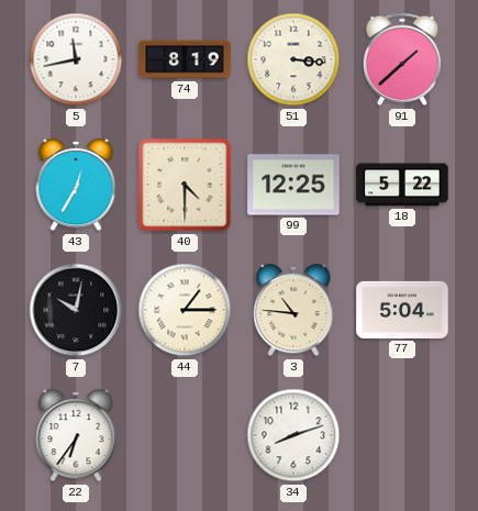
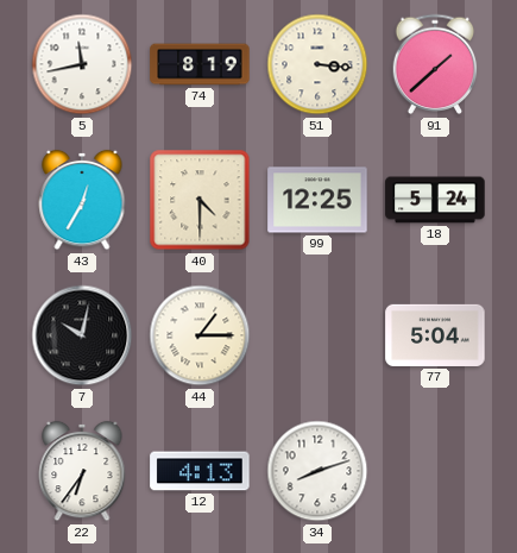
18: 5:22 -> 5:24 (435, 200)
3: 10:46 -> none (293, 310)
12: none -> 4:13 (200, 471)
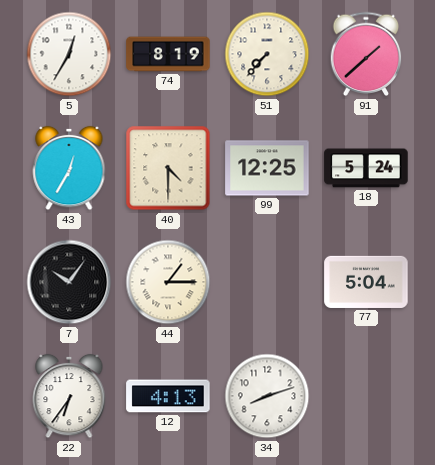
5: 11:43 -> 12:35 (69, 54)
51: 3:16 -> 7:37 (267, 54)
7: 10:02 -> 10:06 (69, 282)
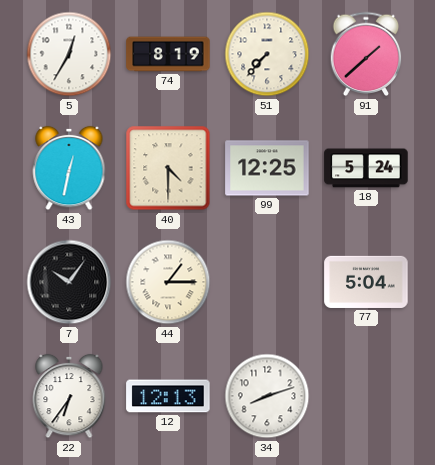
43: 12:35 -> 12:32 (69, 168)
12: 4:13 -> 12:13 (168, 396)
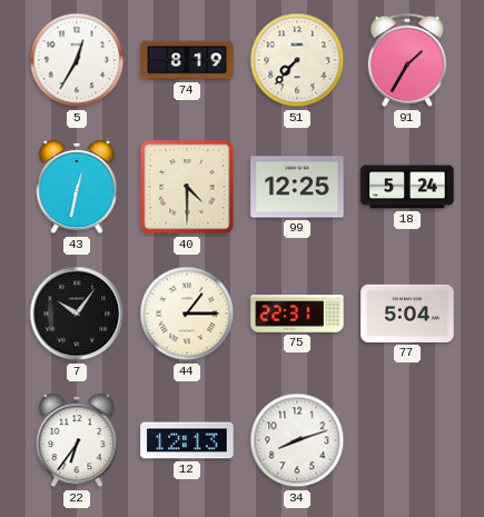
91: 1:38 -> 1:35 (407, 60)
75: none -> 22:31 (297, 314)
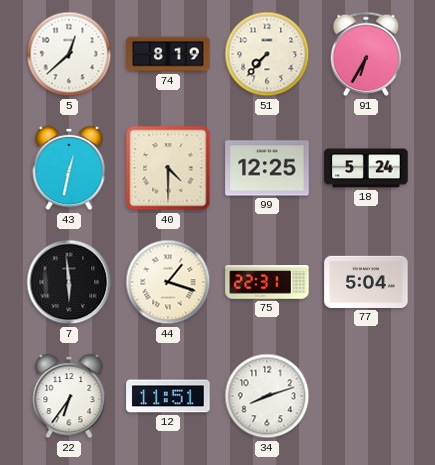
5: 12:35 -> 12:38 (69, 54)
91: 1:35 -> 6:35 (366, 54)
7: 10:06 -> 5:59 (69, 282)
44: 1:15 -> 1:18 (168, 282)
12: 12:13 -> 11:51 (168, 396)
